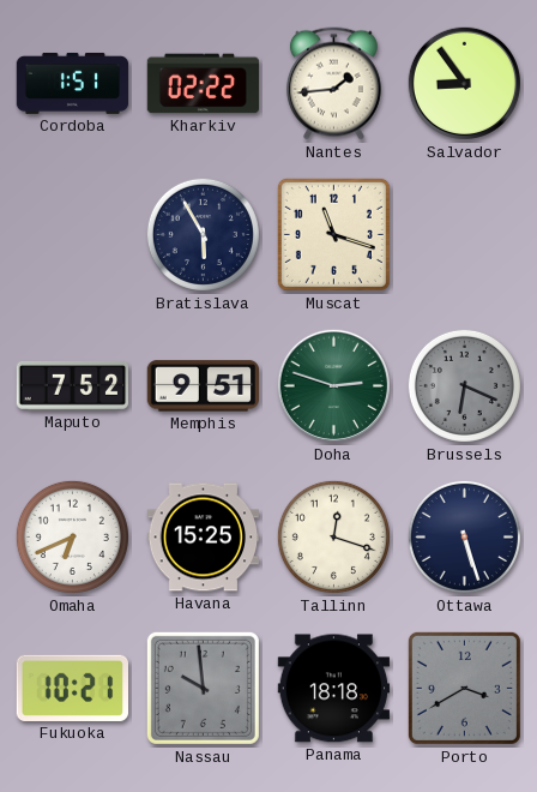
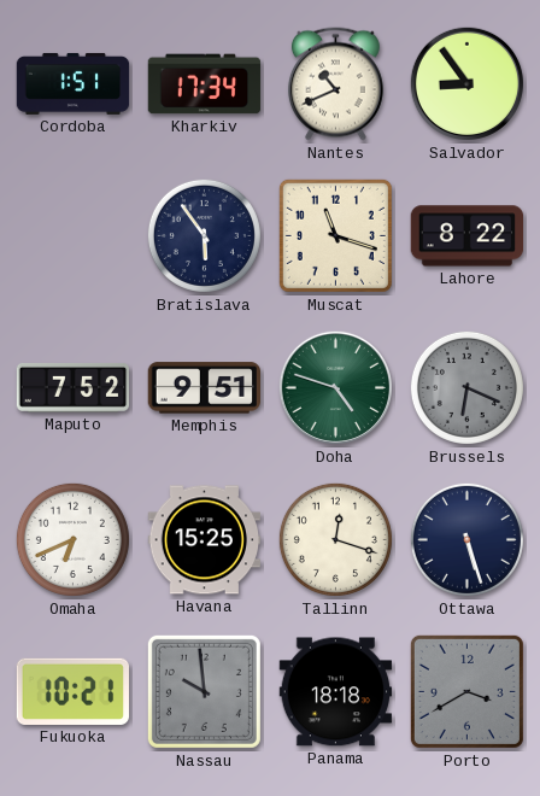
Kharkiv: 02:22 -> 17:34 (205, 84)
Nantes: 1:44 -> 10:41 (335, 84)
Bratislava: 5:55 -> 5:54 (204, 235)
Lahore: none -> 8:22 (468, 236)
Doha: 2:48 -> 4:48 (335, 387)
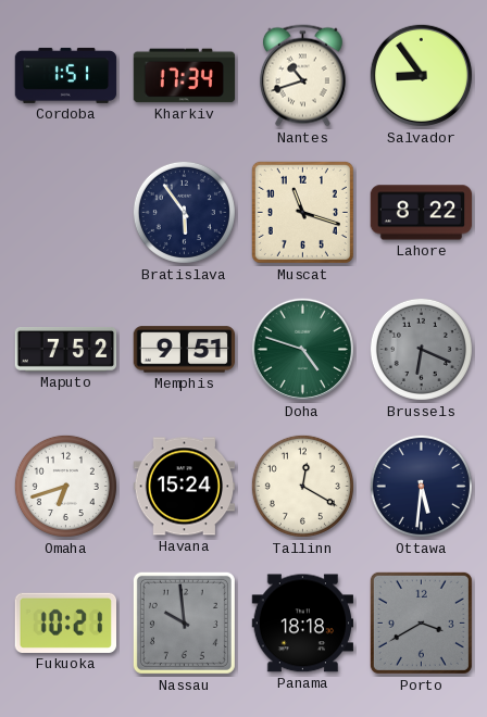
Nantes: 10:41 -> 10:42 (302, 76)
Omaha: 6:41 -> 6:42 (65, 486)
Havana: 15:25 -> 15:24 (185, 487)
Tallinn: 12:18 -> 12:20 (302, 486)
Ottawa: 5:27 -> 5:31 (421, 486)
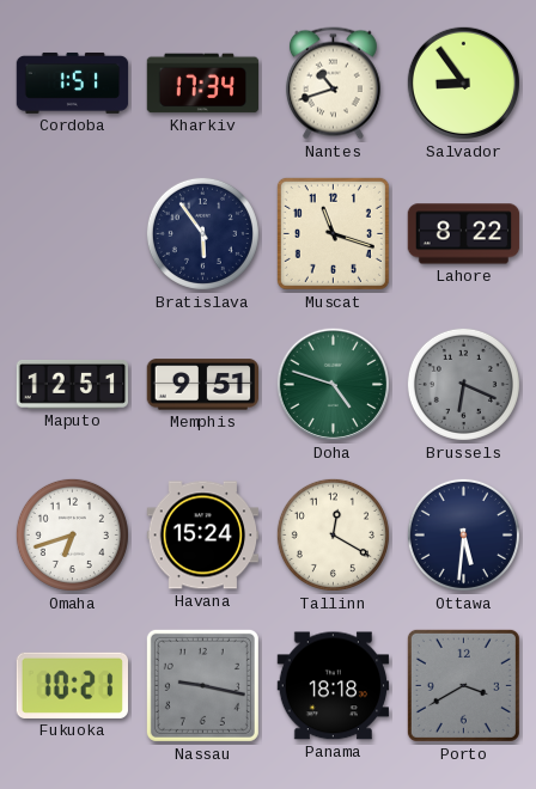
Maputo: 7:52 -> 12:51 (73, 385)
Nassau: 9:59 -> 9:17 (202, 685)
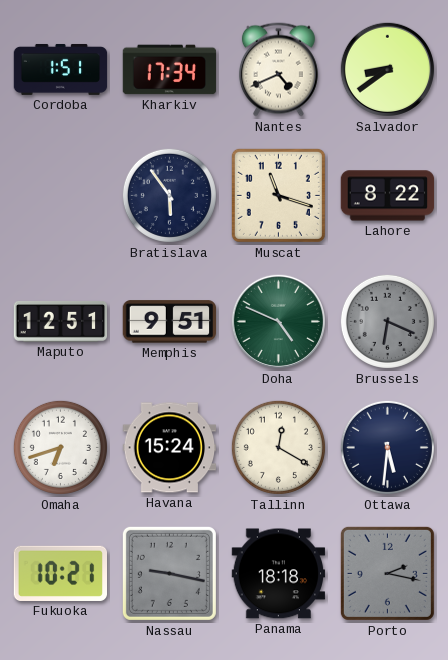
Nantes: 10:42 -> 4:41 (278, 70)
Salvador: 8:54 -> 8:39 (387, 69)
Doha: 4:48 -> 4:49 (278, 321)
Porto: 3:40 -> 2:17 (387, 573)
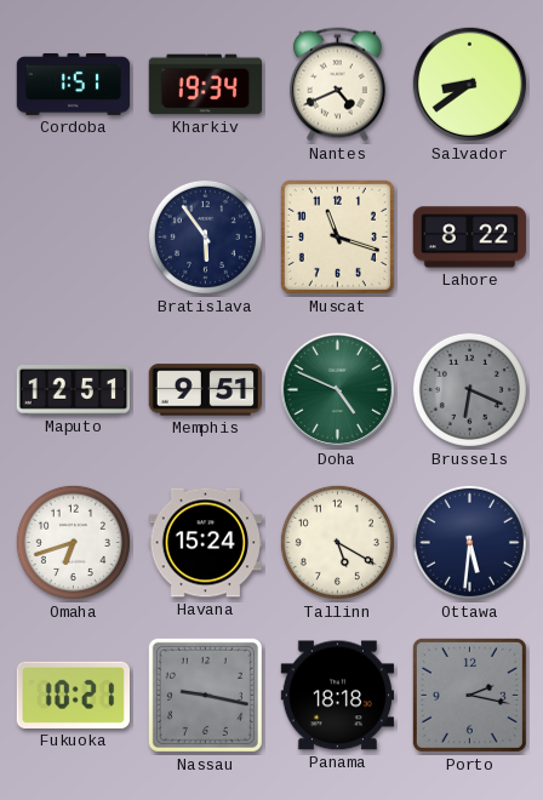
Kharkiv: 17:34 -> 19:34 (206, 85)
Tallinn: 12:20 -> 5:20 (337, 542)
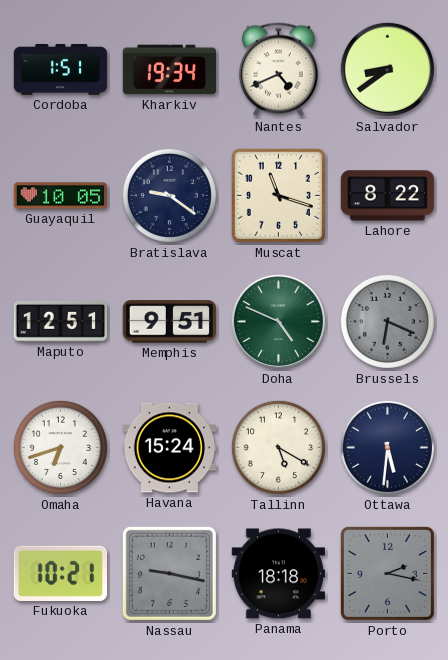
Guayaquil: none -> 10:05 (61, 196)
Bratislava: 5:54 -> 9:21 (169, 195)
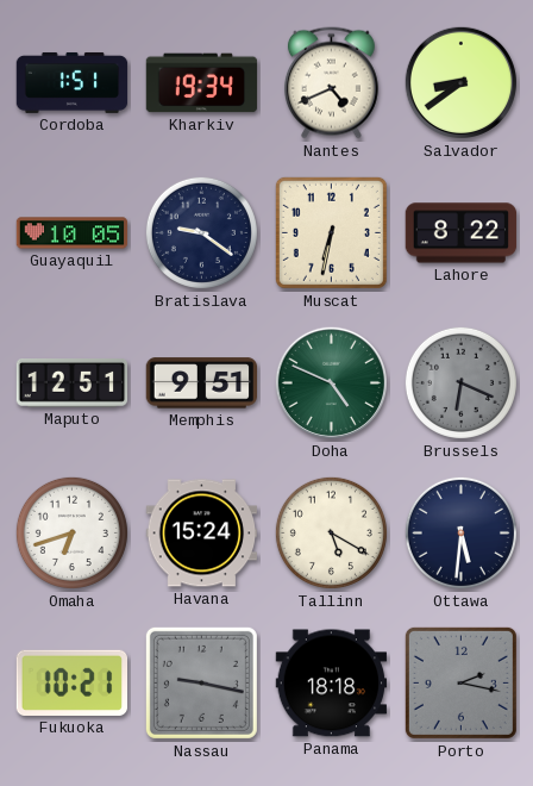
Muscat: 11:18 -> 6:32 (331, 232)
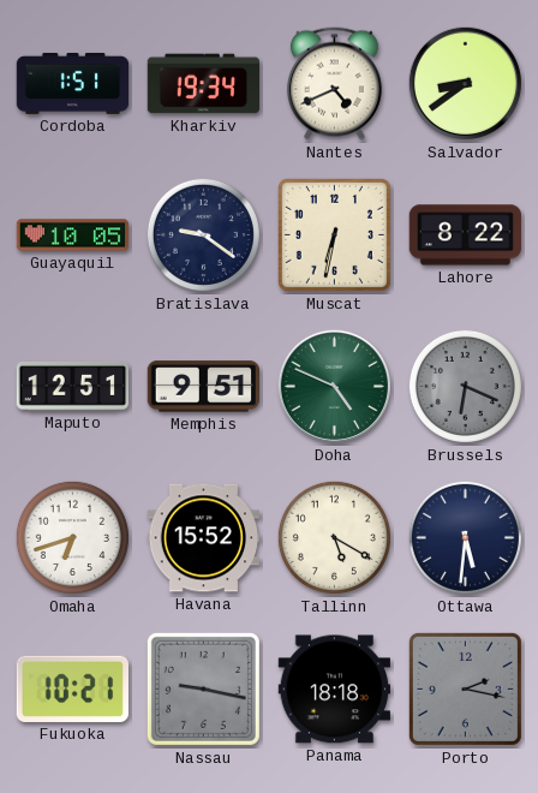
Havana: 15:24 -> 15:52 (204, 538)
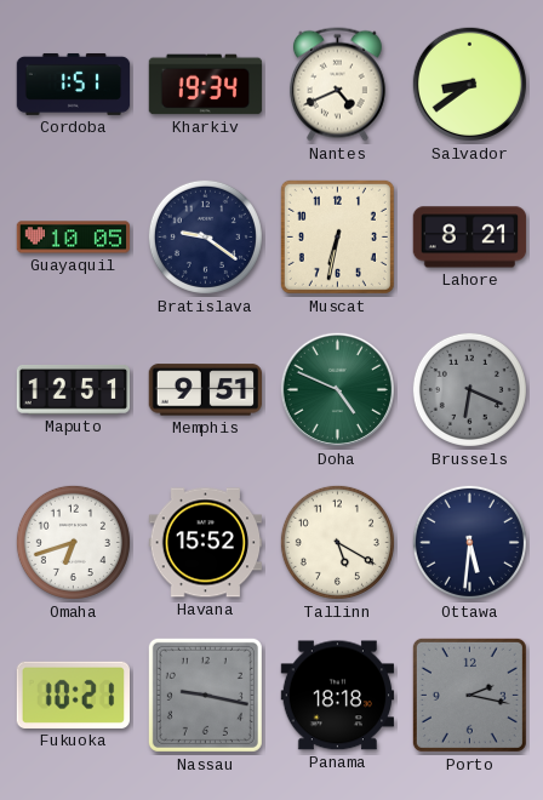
Lahore: 8:22 -> 8:21 (470, 238)
